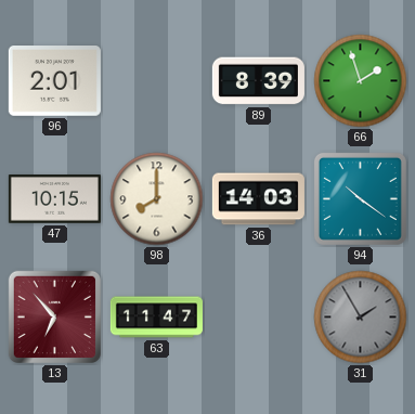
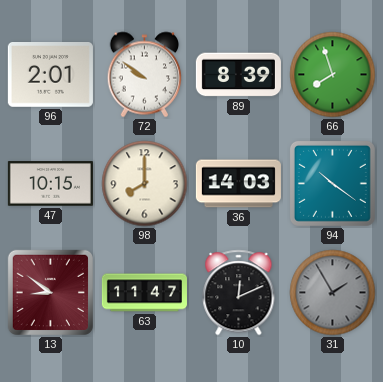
72: none -> 9:51 (145, 75)
66: 1:57 -> 7:57 (333, 75)
13: 6:53 -> 8:51 (50, 292)
10: none -> 12:11 (239, 293)
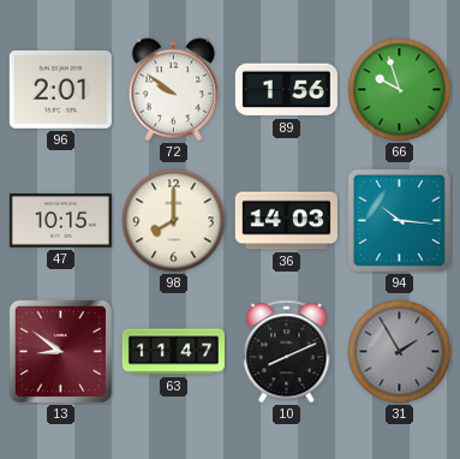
89: 8:39 -> 1:56 (286, 90)
66: 7:57 -> 9:57 (400, 90)
94: 10:21 -> 10:16 (399, 220)
10: 12:11 -> 8:11 (287, 352)
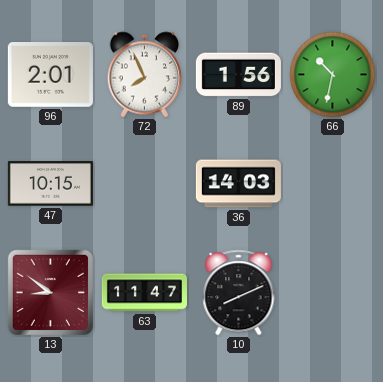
72: 9:51 -> 7:56 (145, 75)
66: 9:57 -> 10:32 (333, 75)
98: 8:00 -> none (174, 221)
94: 10:16 -> none (399, 220)
31: 1:55 -> none (400, 352)
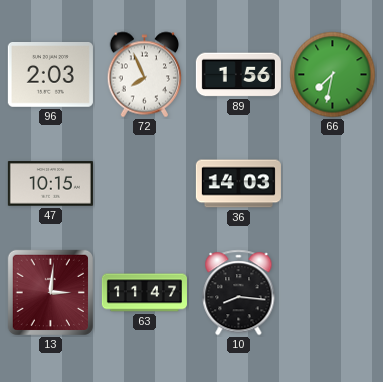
96: 2:01 -> 2:03 (50, 75)
66: 10:32 -> 7:32 (333, 75)
13: 8:51 -> 3:01 (50, 292)
10: 8:11 -> 8:16 (239, 293)
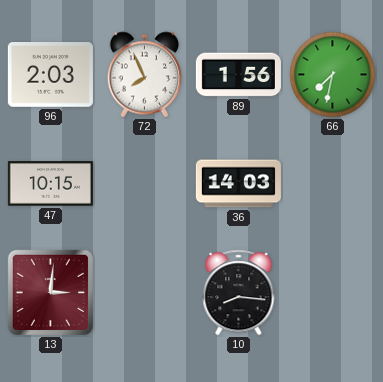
63: 11:47 -> none (144, 293)
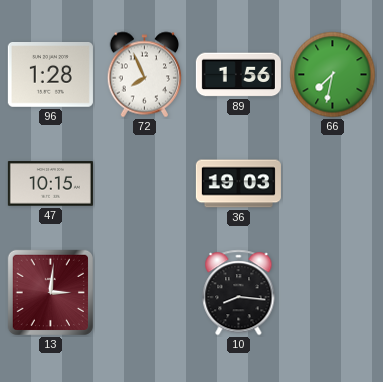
96: 2:03 -> 1:28 (50, 75)
36: 14:03 -> 19:03 (238, 184)
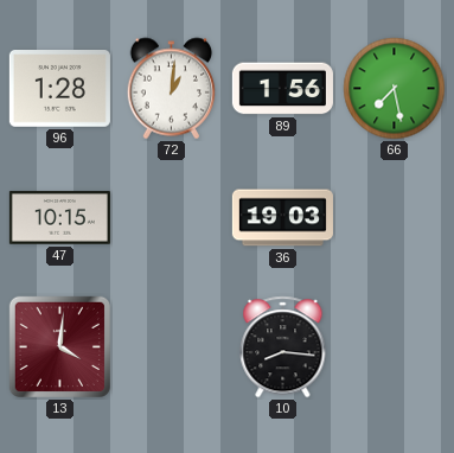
72: 7:56 -> 1:01 (172, 89)
66: 7:32 -> 7:28 (395, 89)
13: 3:01 -> 4:01 (59, 346)
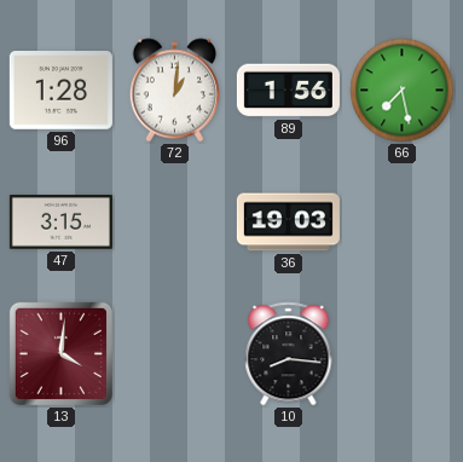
47: 10:15 -> 3:15 (60, 223)
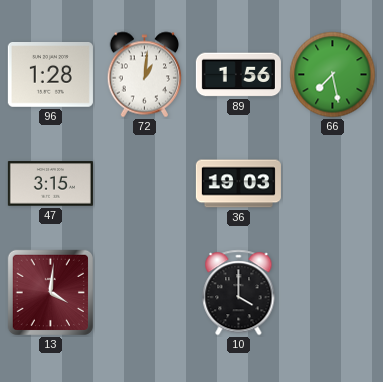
10: 8:16 -> 4:00 (239, 293)
